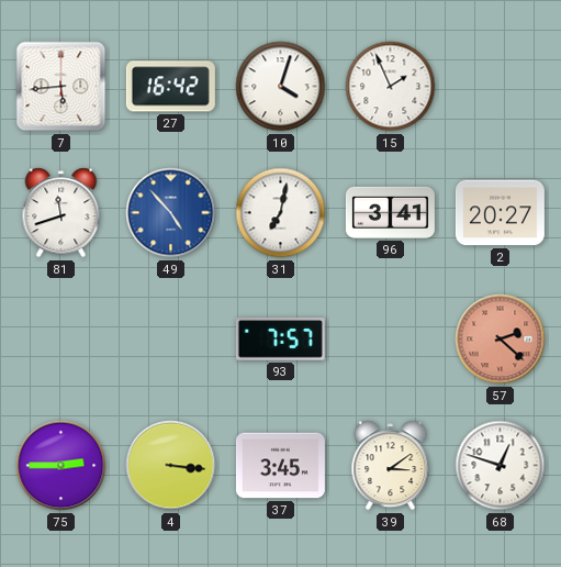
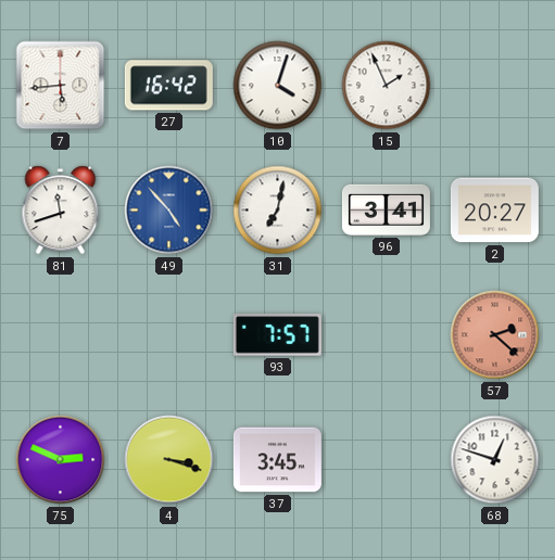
75: 2:45 -> 2:49 (61, 460)
4: 3:16 -> 3:18 (169, 460)
39: 3:09 -> none (391, 466)
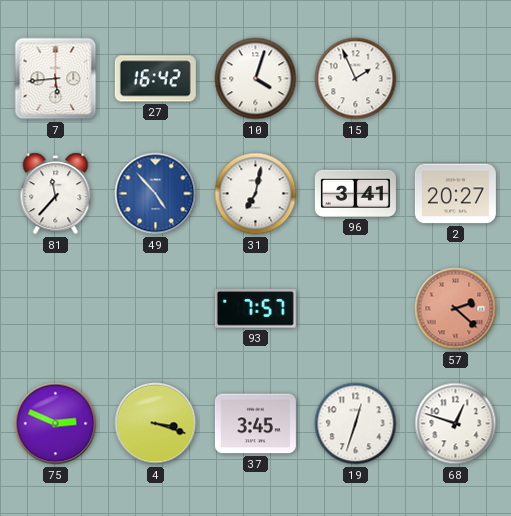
81: 11:42 -> 11:37 (56, 194)
19: none -> 12:33 (356, 424)
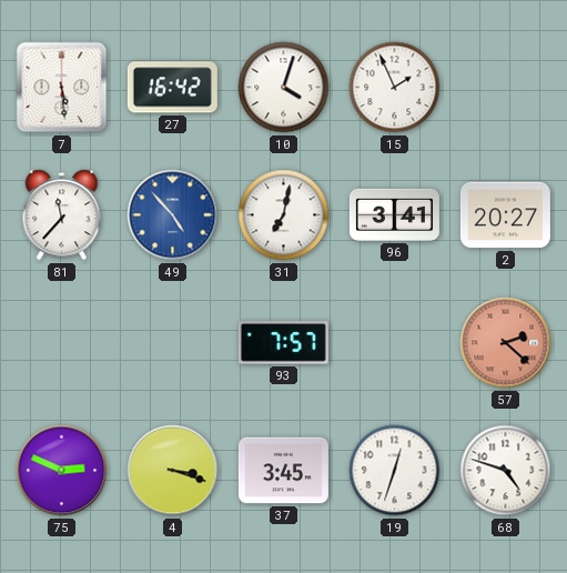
7: 5:44 -> 5:29 (62, 88)
68: 12:48 -> 4:48 (506, 471)
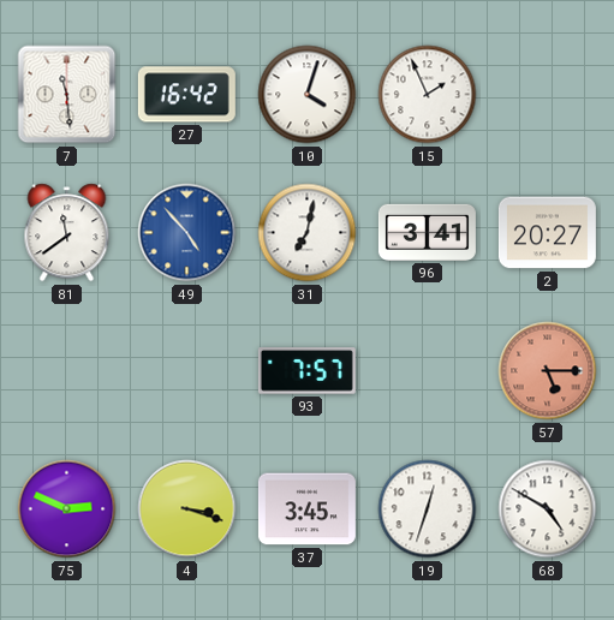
7: 5:29 -> 11:29 (67, 95)
81: 11:37 -> 11:39 (67, 233)
57: 2:22 -> 5:15 (548, 371)
68: 4:48 -> 4:50 (548, 509)
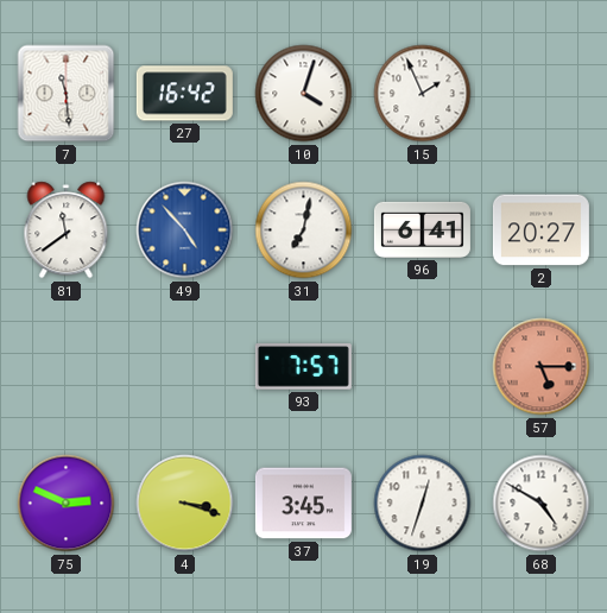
96: 3:41 -> 6:41 (422, 229)
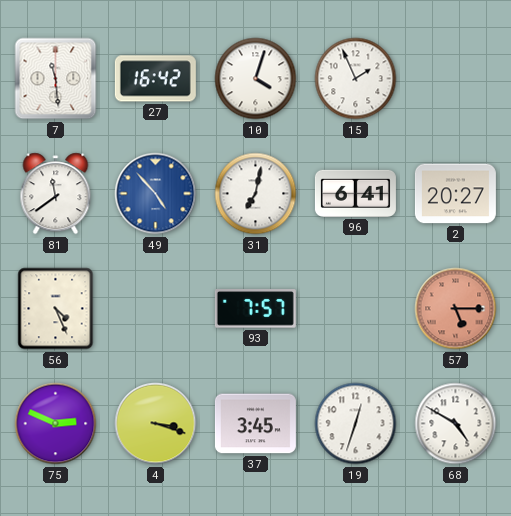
56: none -> 4:26 (56, 309)
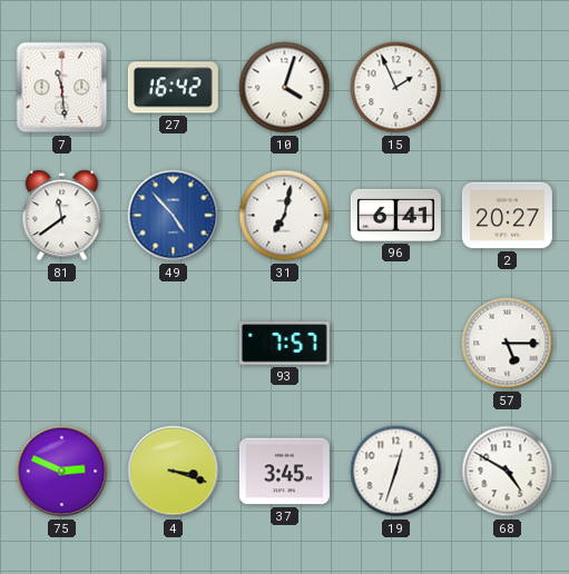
56: 4:26 -> none (56, 309)
57 dial: salmon -> white (508, 344)
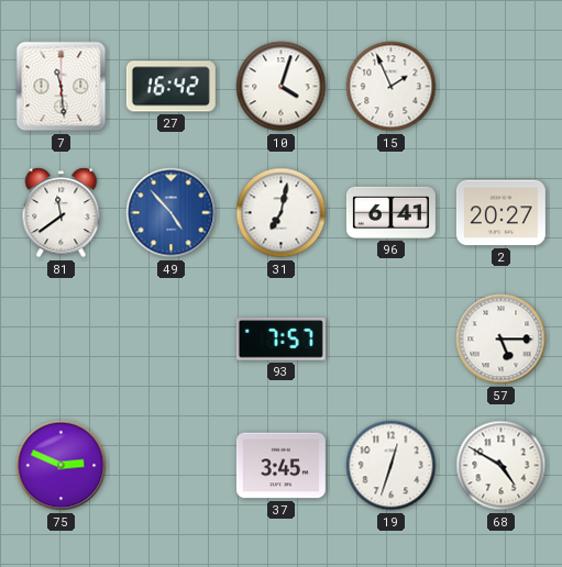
4: 3:18 -> none (174, 472)
